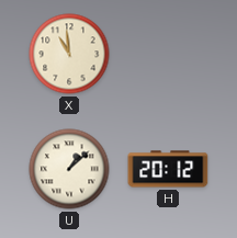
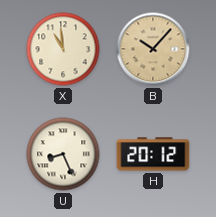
B: none -> 10:07 (153, 49)
U: 1:08 -> 8:26 (63, 154)
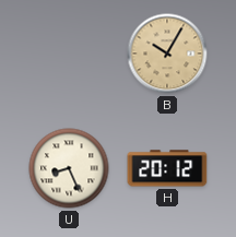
X: 10:59 -> none (63, 49)
B: 10:07 -> 10:05 (167, 54)
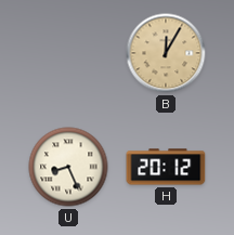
B: 10:05 -> 12:05 (166, 53)
